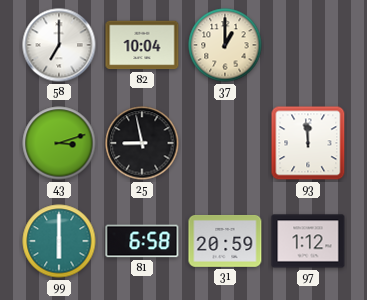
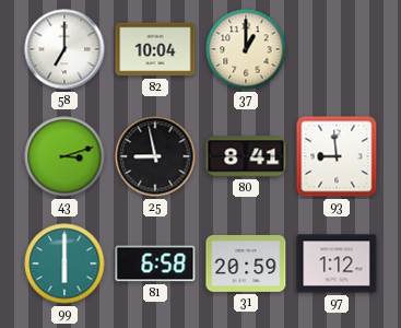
80: none -> 8:41 (246, 156)
93: 11:59 -> 8:59 (337, 156)
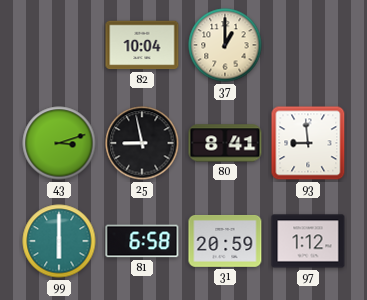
58: 7:00 -> none (64, 49)
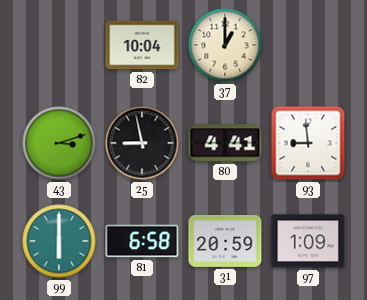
80: 8:41 -> 4:41 (225, 143)
97: 1:12 -> 1:09 (308, 241)
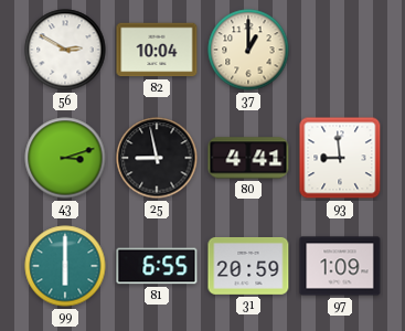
56: none -> 2:50 (65, 50)
81: 6:58 -> 6:55 (157, 266)
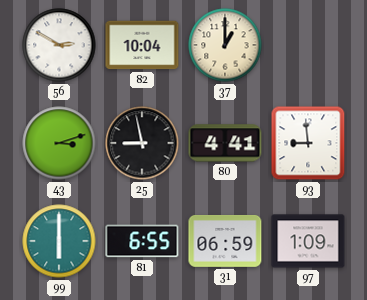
31: 20:59 -> 06:59 (225, 241)
